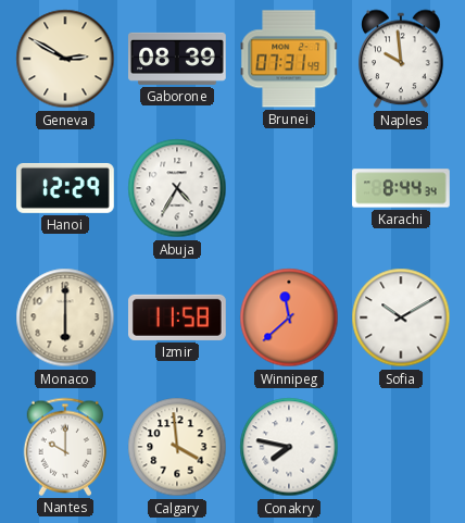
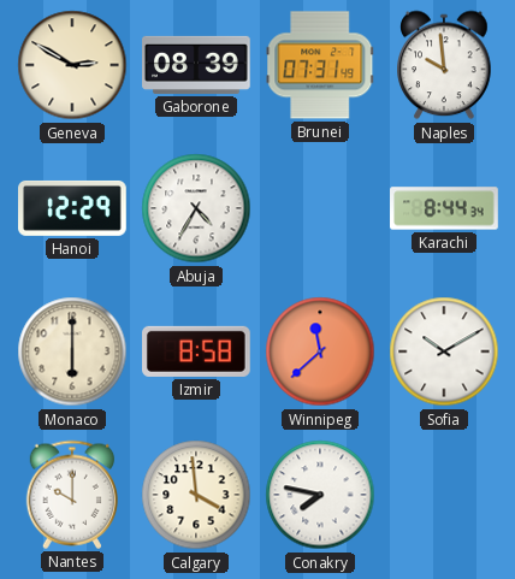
Izmir: 11:58 -> 8:58 (197, 351)
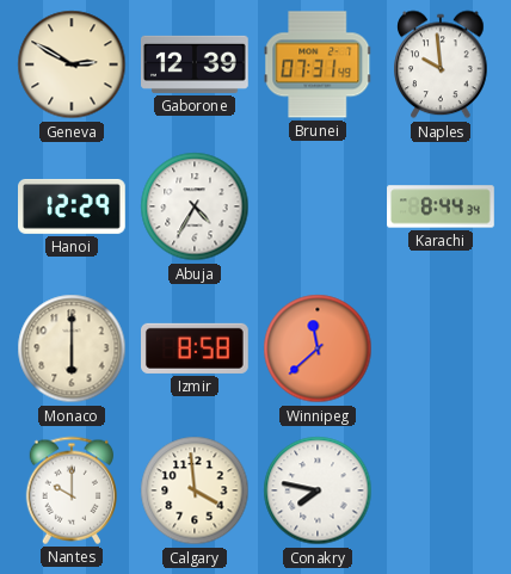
Gaborone: 08:39 -> 12:39 (196, 64)
Sofia: 10:10 -> none (444, 351)
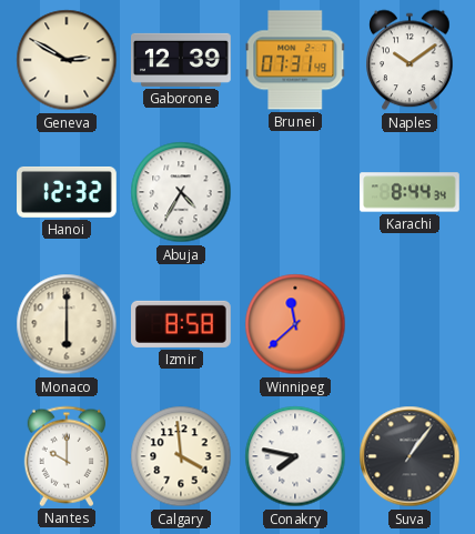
Naples: 9:59 -> 10:09 (410, 60)
Hanoi: 12:29 -> 12:32 (68, 192)
Suva: none -> 1:06 (410, 456)
